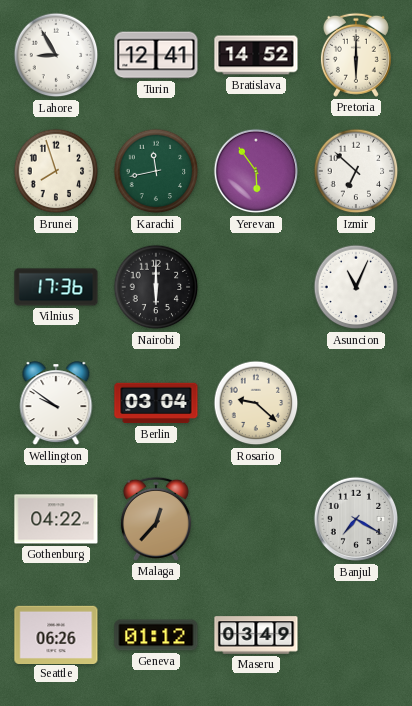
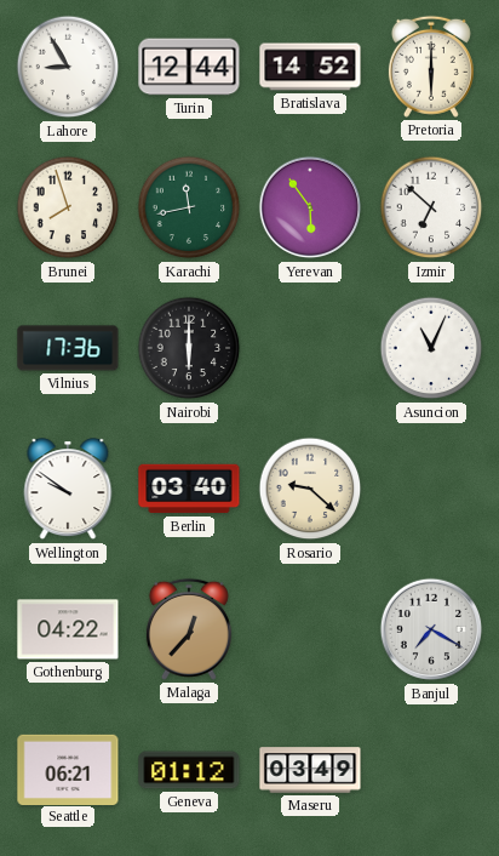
Turin: 12:41 -> 12:44 (189, 67)
Berlin: 03:04 -> 03:40 (189, 489)
Seattle: 06:26 -> 06:21 (68, 769)
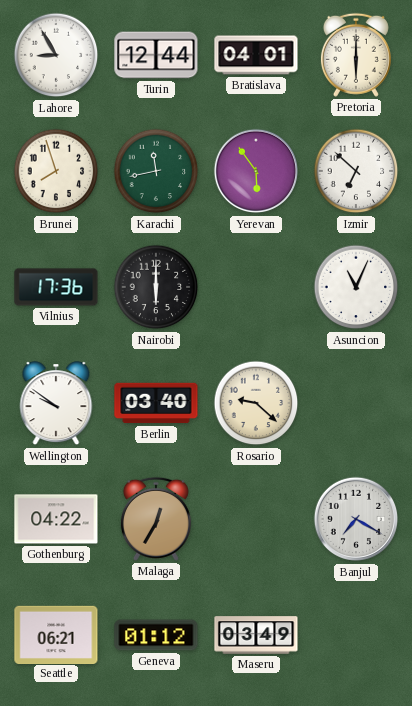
Bratislava: 14:52 -> 04:01 (256, 55)
Malaga: 12:37 -> 12:35 (156, 519)
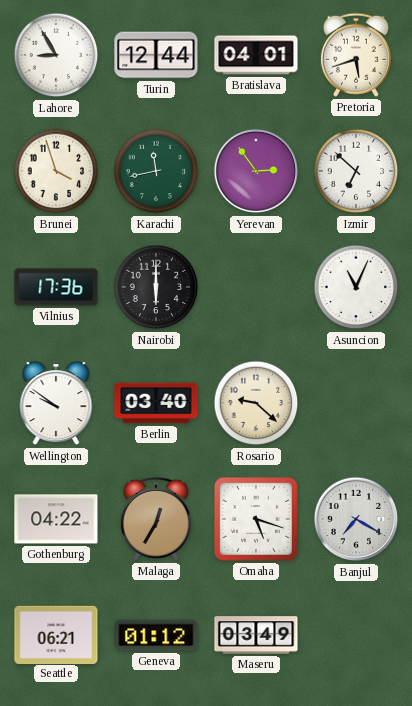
Pretoria: 6:00 -> 5:42 (356, 55)
Brunei: 7:57 -> 3:57 (56, 171)
Yerevan: 5:54 -> 2:54 (256, 171)
Omaha: none -> 5:18 (256, 519)
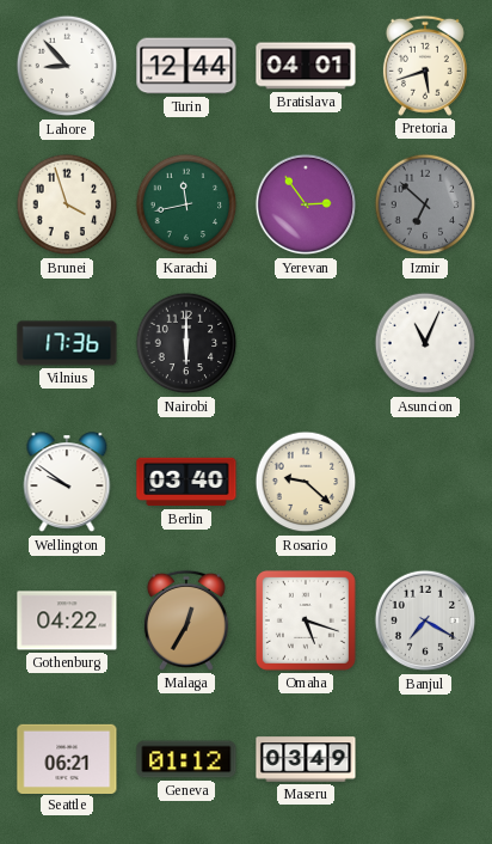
Lahore: 8:55 -> 8:53 (67, 66)
Izmir dial: white -> grey (425, 204)
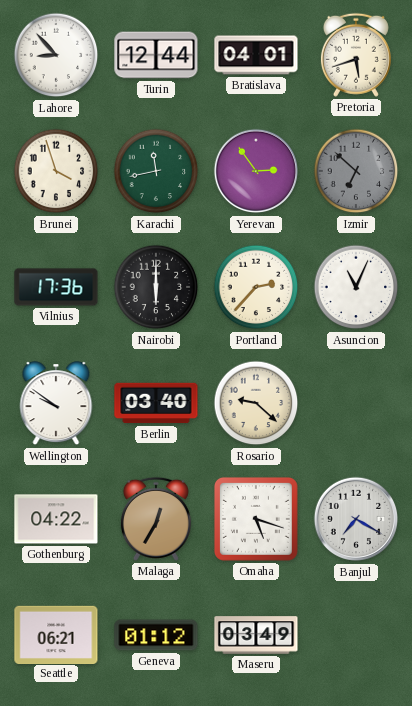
Portland: none -> 2:37 (256, 287)
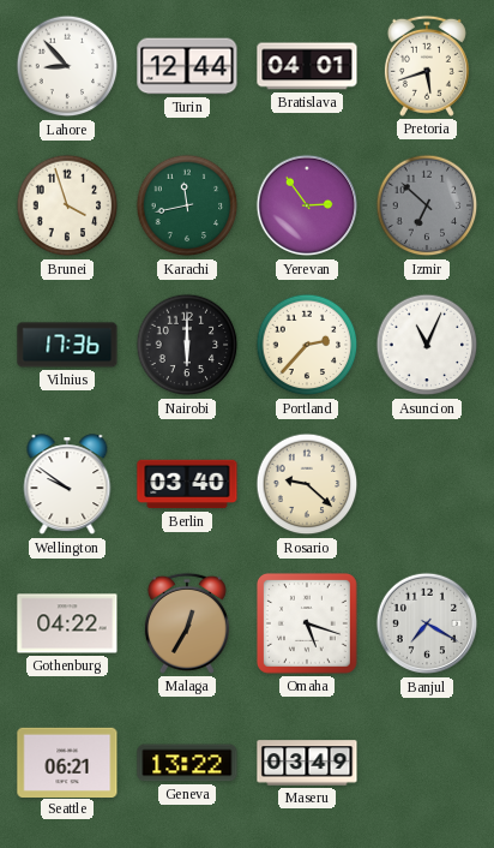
Geneva: 01:12 -> 13:22 (187, 763)
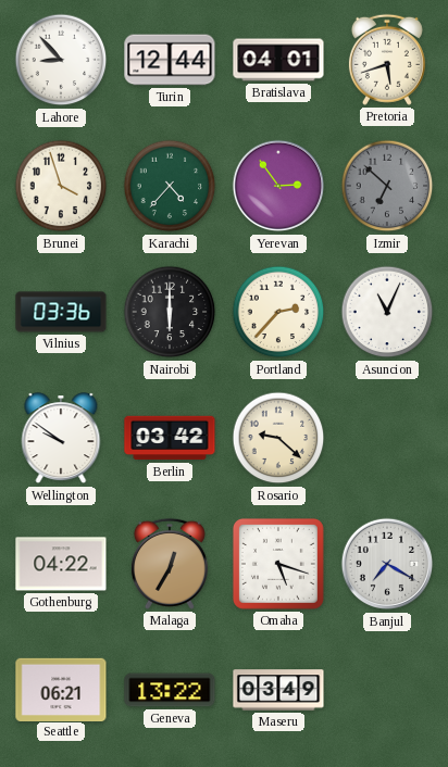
Karachi: 11:43 -> 4:37 (170, 186)
Vilnius: 17:36 -> 03:36 (61, 312)
Berlin: 03:40 -> 03:42 (170, 438)
